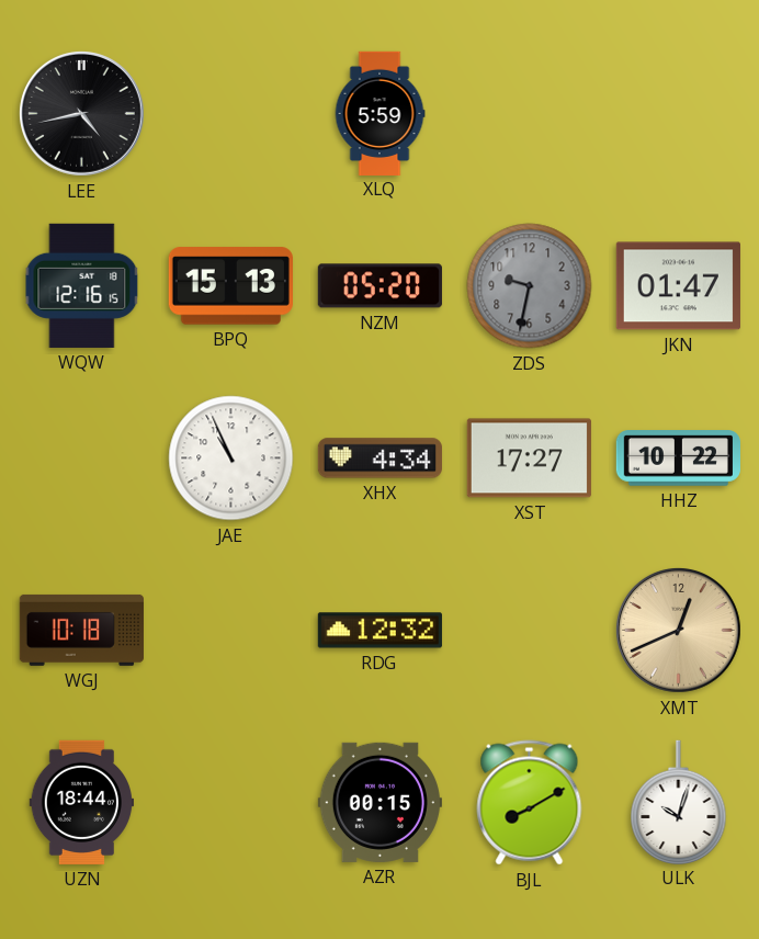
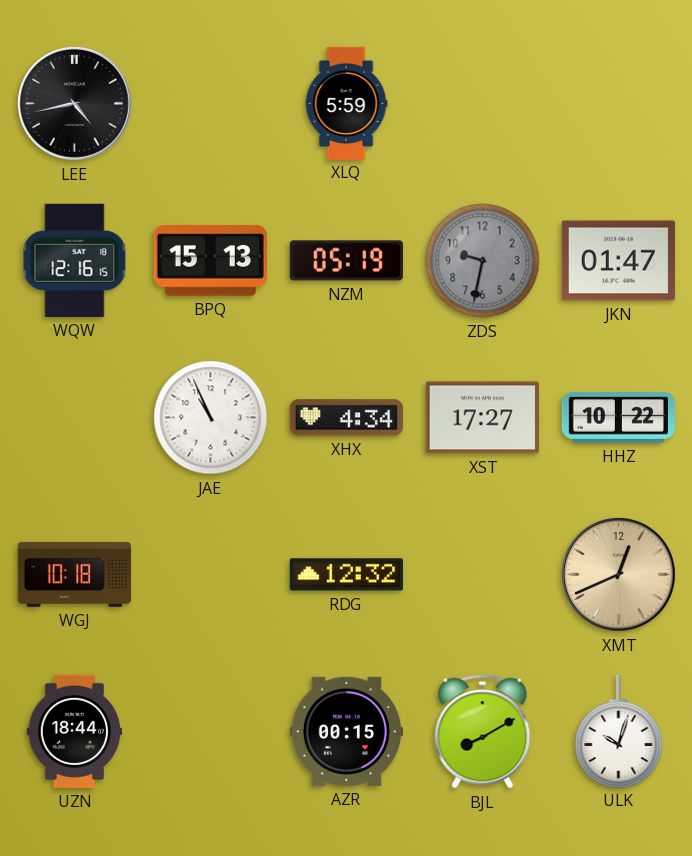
NZM: 05:20 -> 05:19 (346, 261)
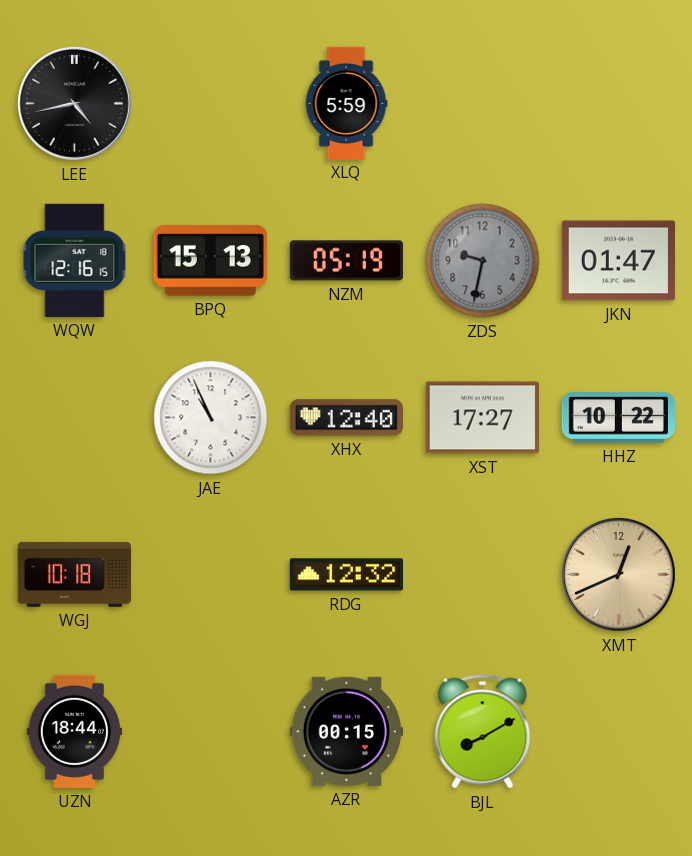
XHX: 4:34 -> 12:40 (346, 418)
ULK: 10:03 -> none (619, 731)
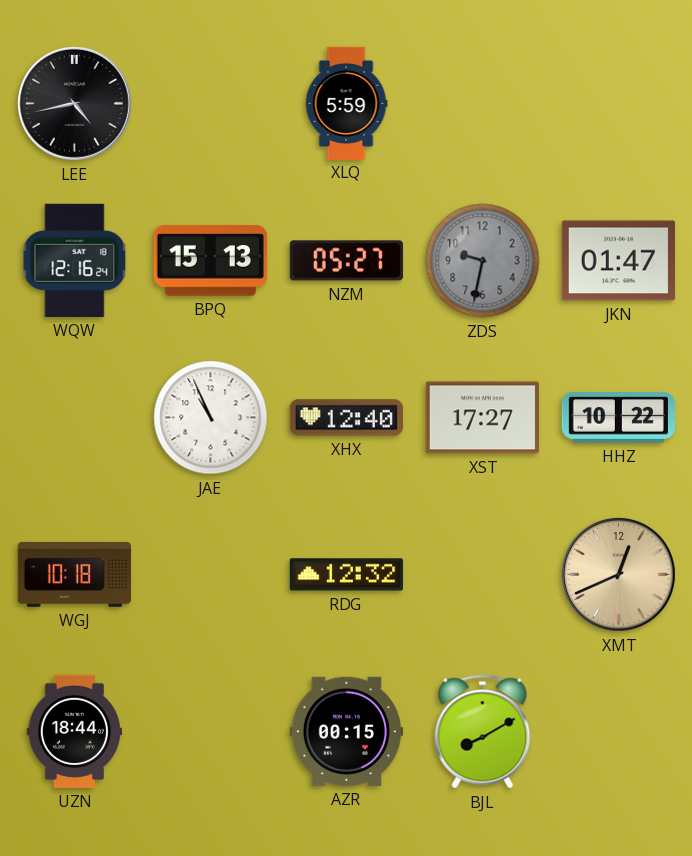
WQW: 12:16:15 -> 12:16:24 (75, 260)
NZM: 05:19 -> 05:27 (346, 261)
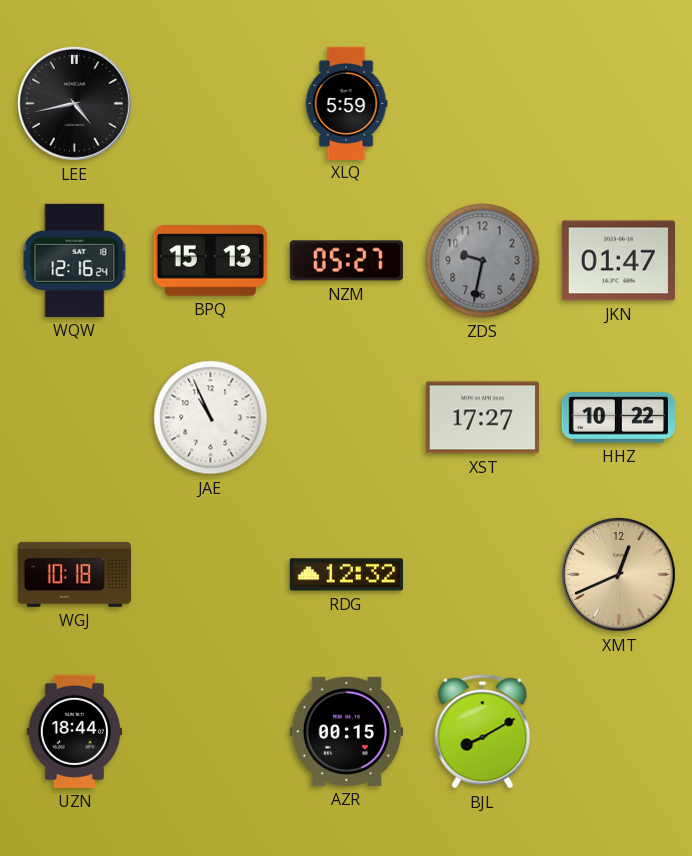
XHX: 12:40 -> none (346, 418)
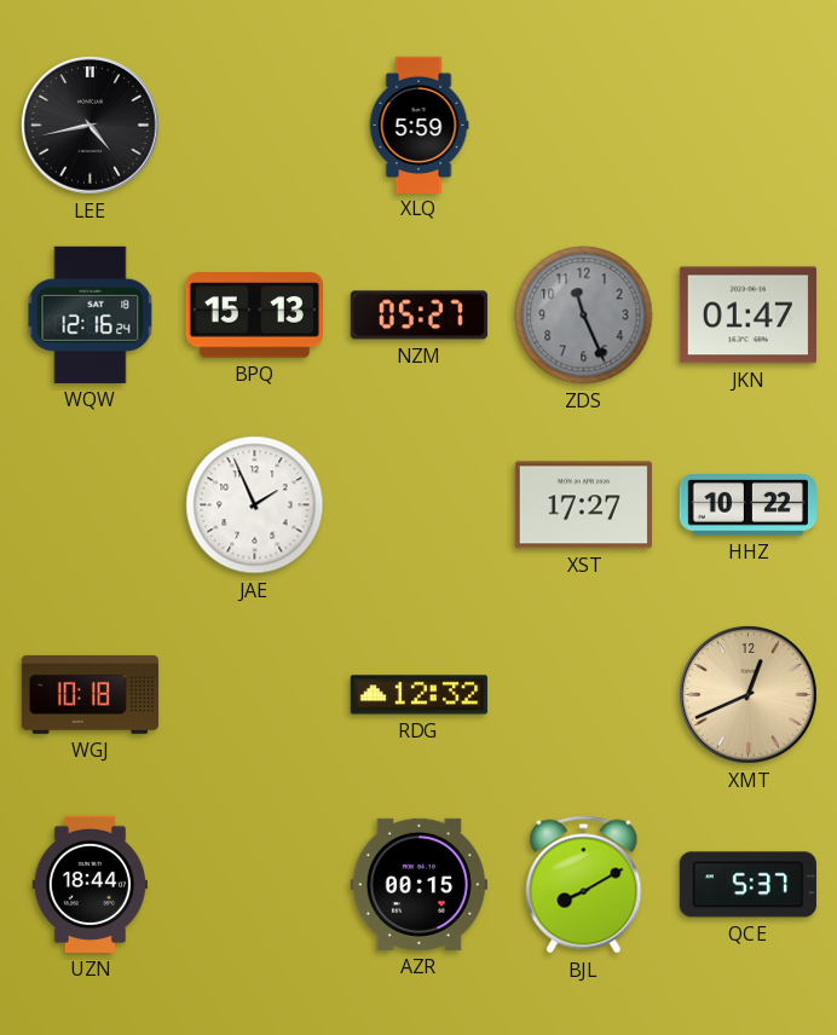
ZDS: 9:32 -> 11:26 (584, 316)
JAE: 10:56 -> 1:56 (255, 505)
QCE: none -> 5:37 (747, 885)
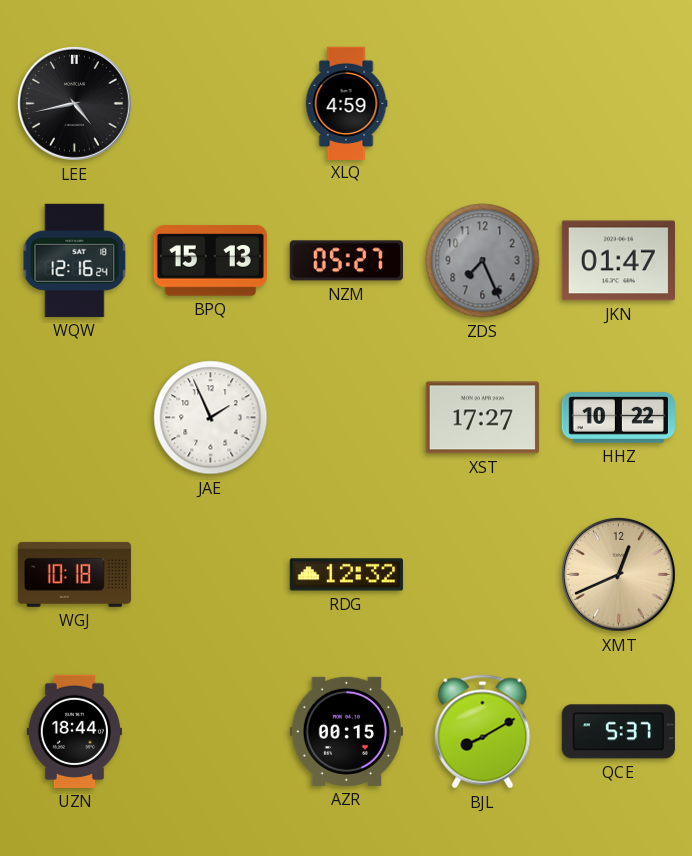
XLQ: 5:59 -> 4:59 (346, 103)
ZDS: 11:26 -> 7:26 (483, 261)
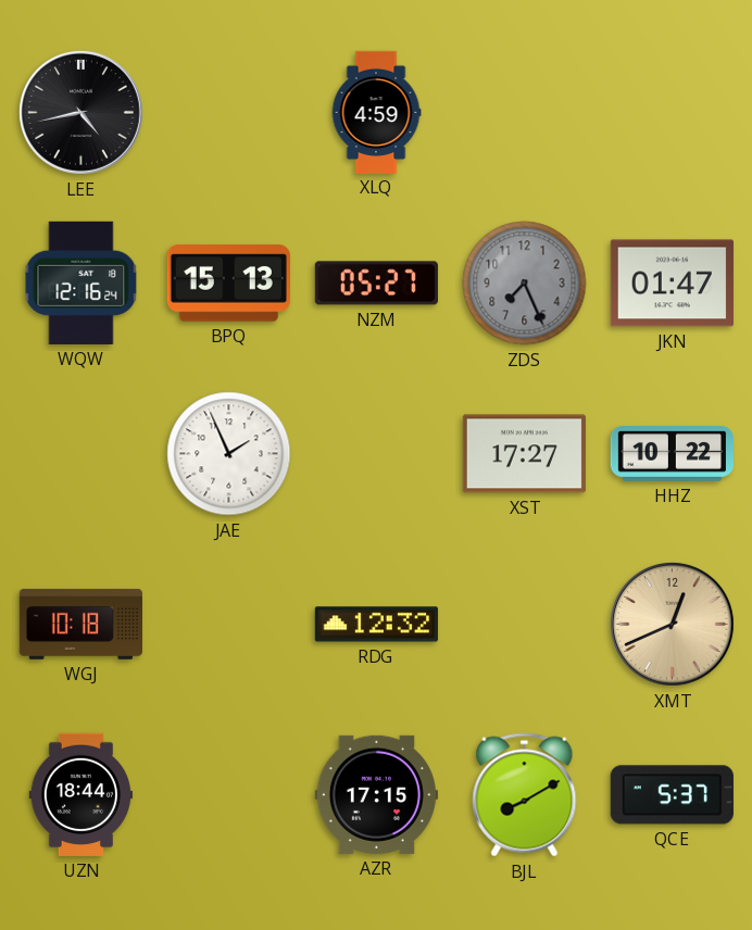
AZR: 00:15 -> 17:15 (376, 794)
